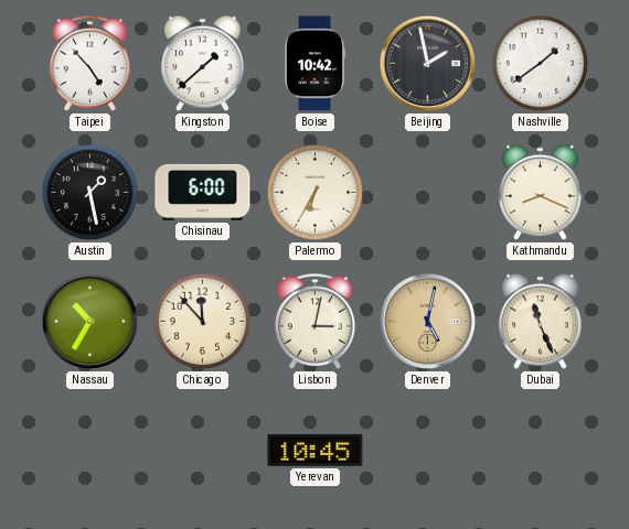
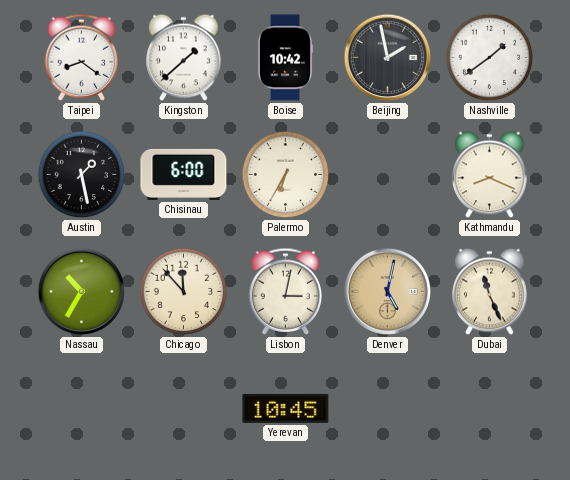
Taipei: 4:53 -> 8:21 (82, 57)
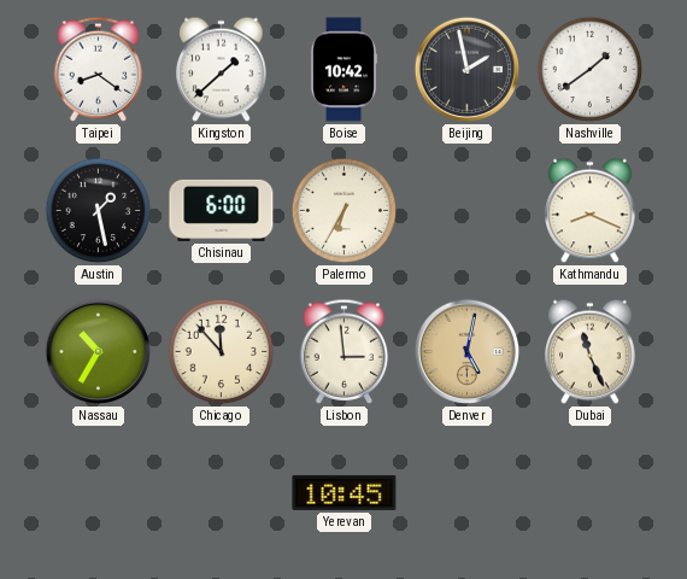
Lisbon: 3:02 -> 2:59 (345, 351)
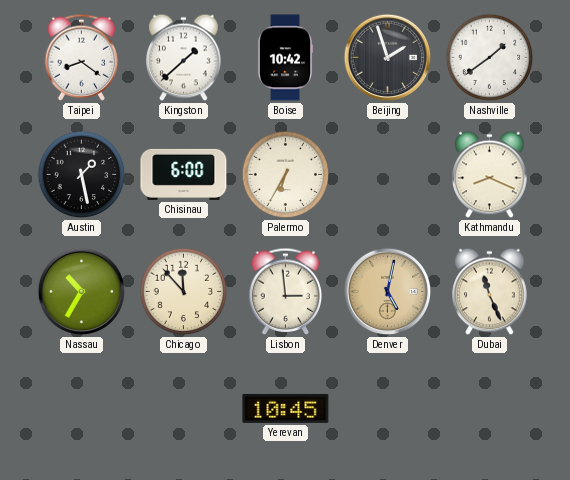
Beijing: 1:58 -> 1:57 (388, 58)
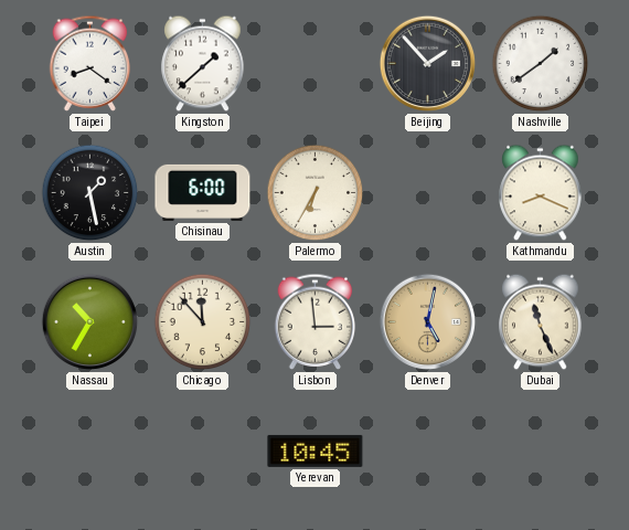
Boise: 10:42 -> none (285, 58)
Beijing: 1:57 -> 1:53 (428, 64)
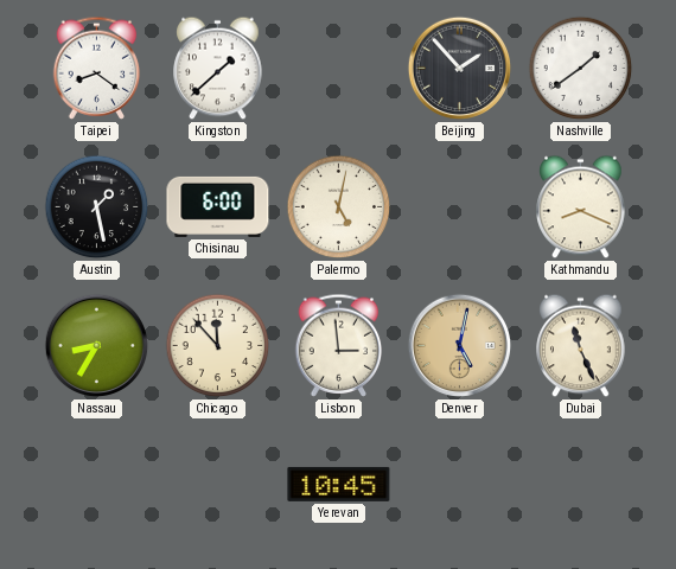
Palermo: 6:35 -> 5:02 (339, 207)
Nassau: 10:35 -> 8:35 (97, 346)
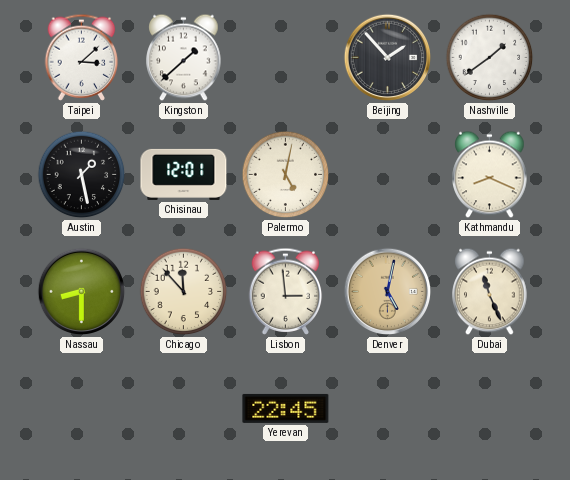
Taipei: 8:21 -> 3:08 (82, 57)
Chisinau: 6:00 -> 12:01 (184, 174)
Nassau: 8:35 -> 8:30 (82, 292)
Yerevan: 10:45 -> 22:45 (286, 408)
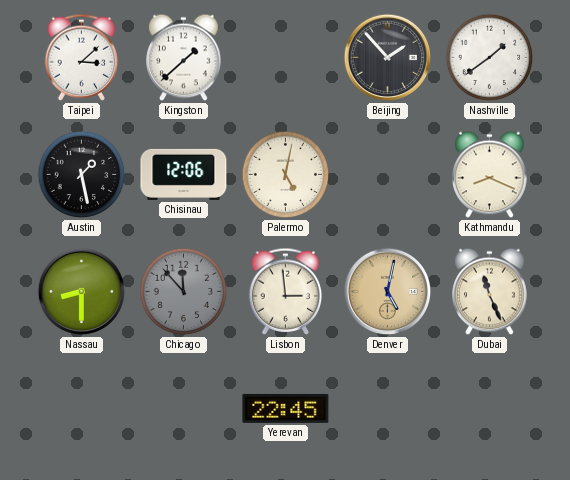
Chisinau: 12:01 -> 12:06 (184, 174)
Chicago dial: cream -> grey (184, 292)
